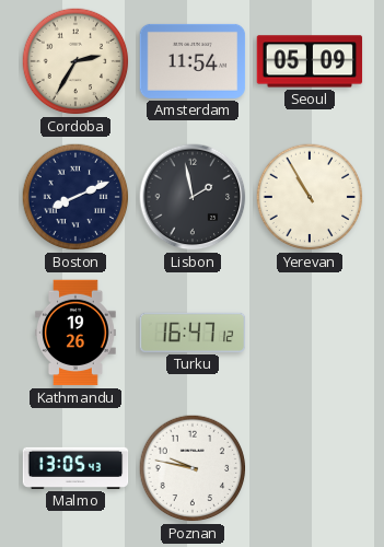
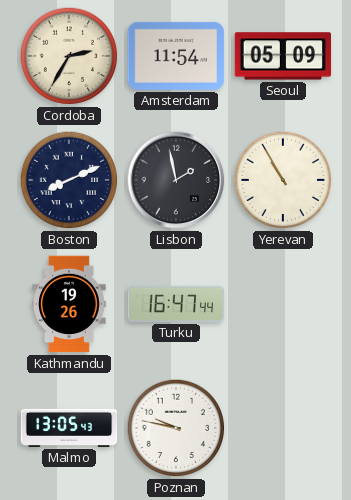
Turku: 16:47:12 -> 16:47:44 (176, 304)
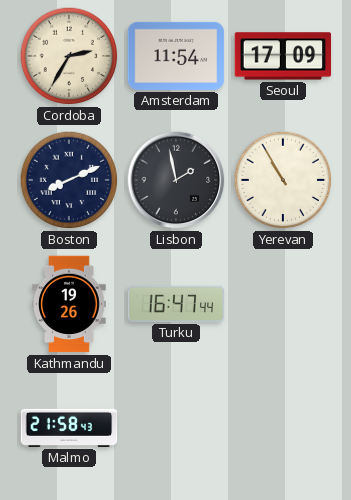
Seoul: 05:09 -> 17:09 (283, 56)
Malmo: 13:05 -> 21:58 (69, 428)
Poznan: 9:47 -> none (176, 428)
